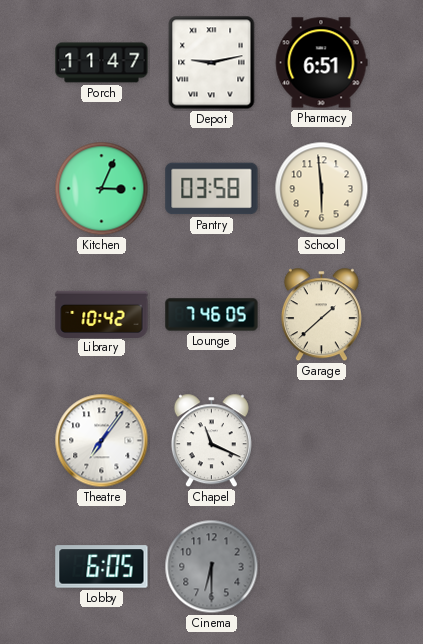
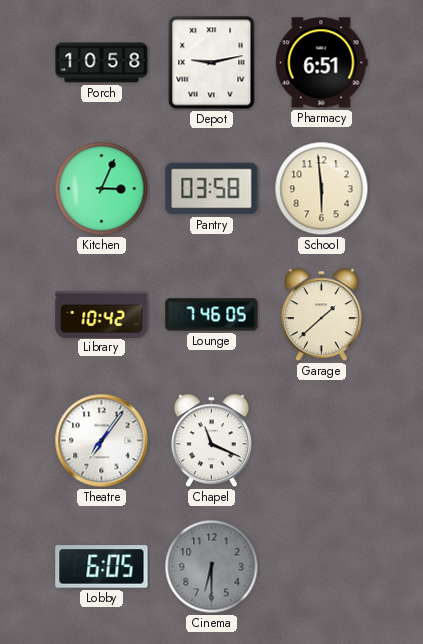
Porch: 11:47 -> 10:58 (102, 63)
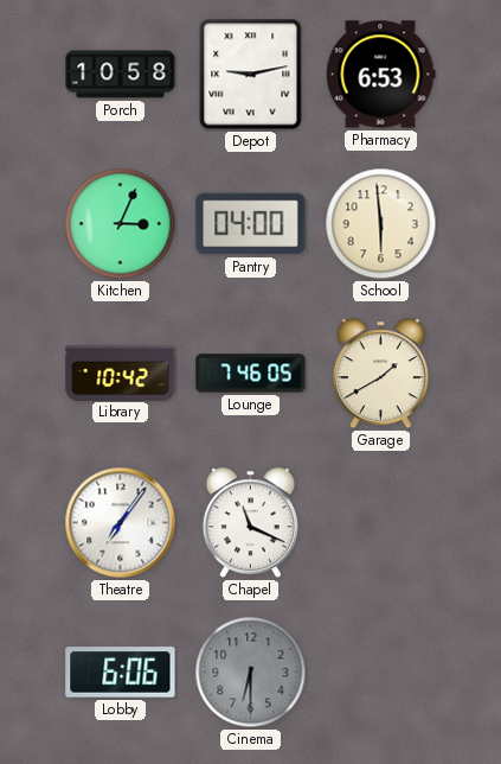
Pharmacy: 6:51 -> 6:53 (380, 75)
Pantry: 03:58 -> 04:00 (251, 224)
Garage: 1:38 -> 1:40 (380, 374)
Lobby: 6:05 -> 6:06 (121, 673)
